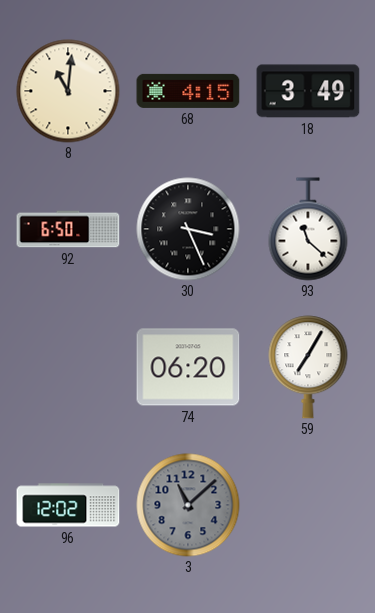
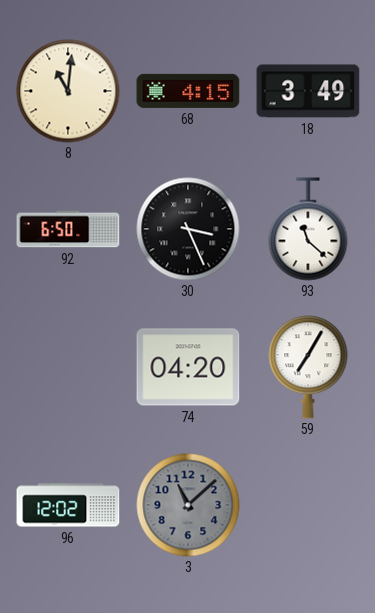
74: 06:20 -> 04:20 (188, 367)
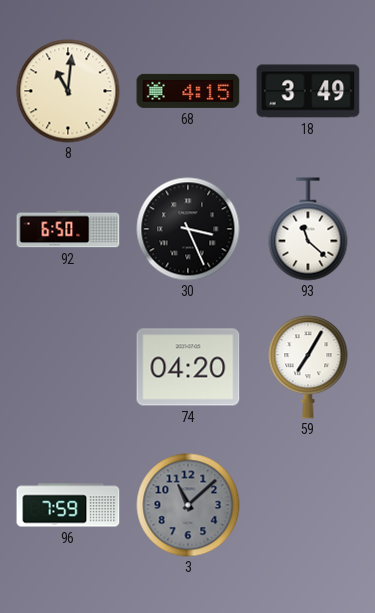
96: 12:02 -> 7:59 (68, 505)
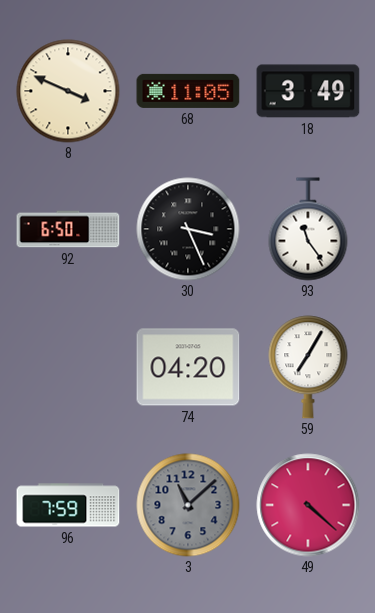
8: 11:01 -> 3:49 (68, 91)
68: 4:15 -> 11:05 (188, 91)
93: 11:22 -> 11:24 (308, 229)
49: none -> 4:22 (308, 505)
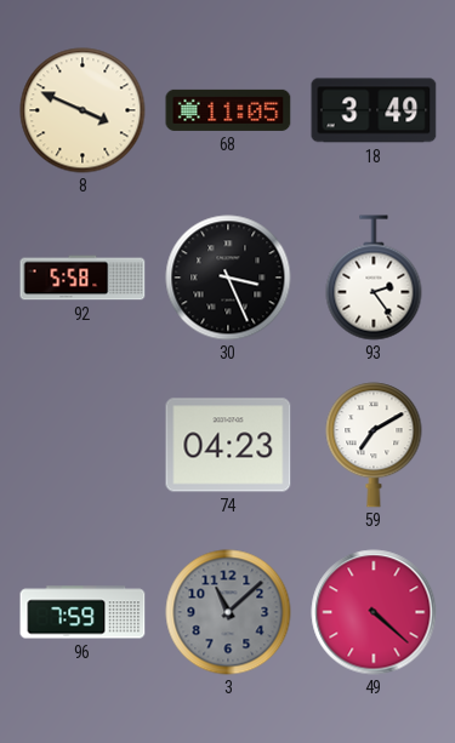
92: 6:50 -> 5:58 (83, 278)
93: 11:24 -> 2:24 (374, 278)
74: 04:20 -> 04:23 (228, 445)
59: 7:05 -> 7:10 (374, 445)
